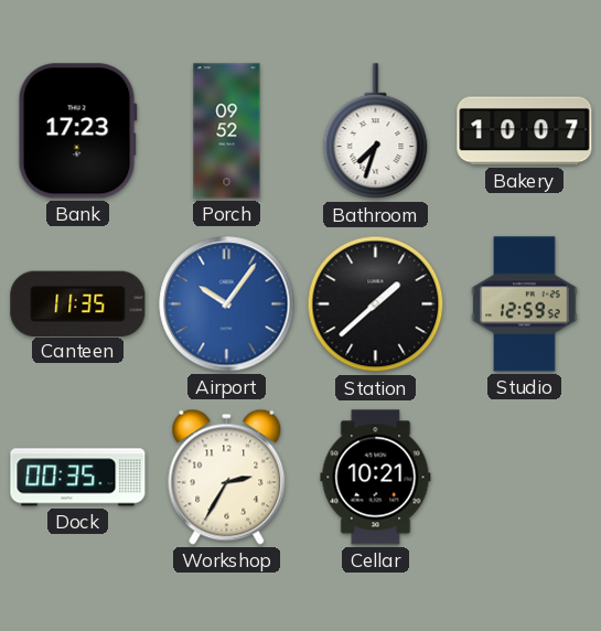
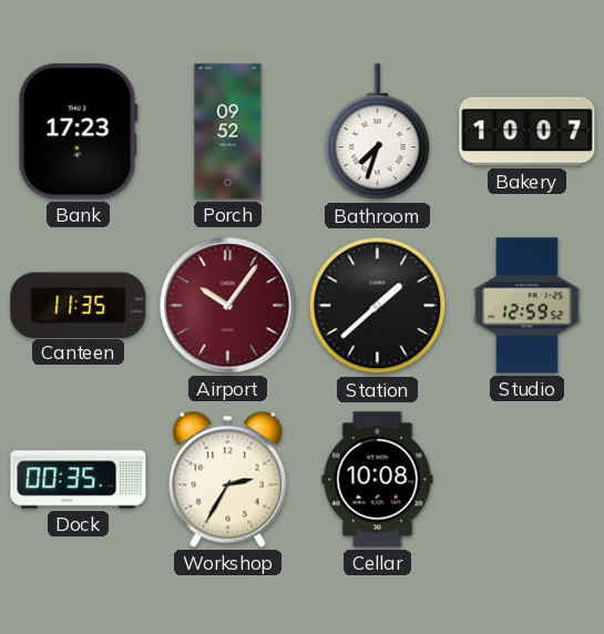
Airport dial: blue -> burgundy (228, 306)
Cellar: 10:21 -> 10:08 (378, 480)
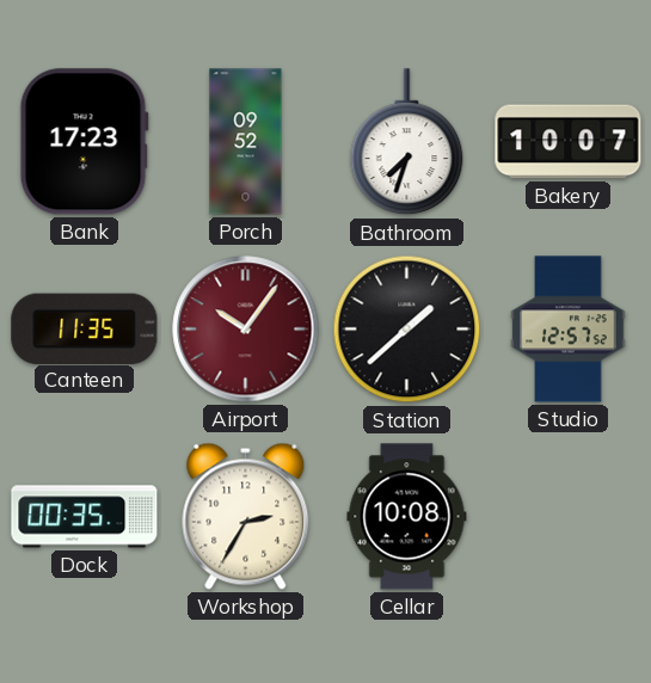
Studio: 12:59 -> 12:57 (569, 330)
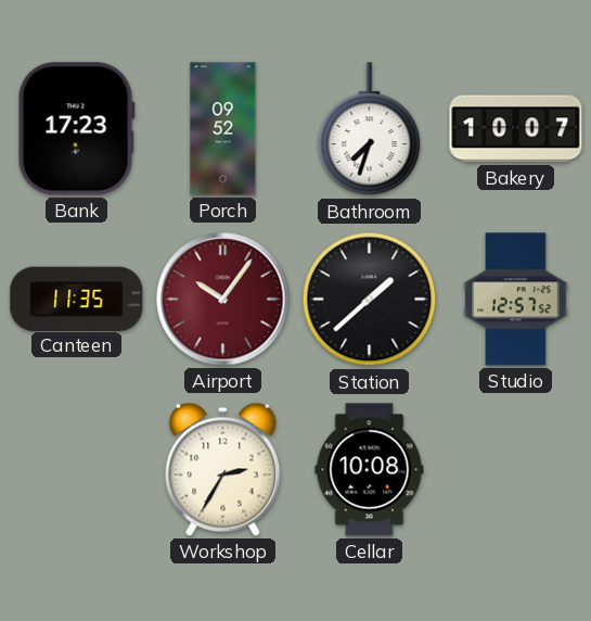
Dock: 00:35 -> none (85, 517)
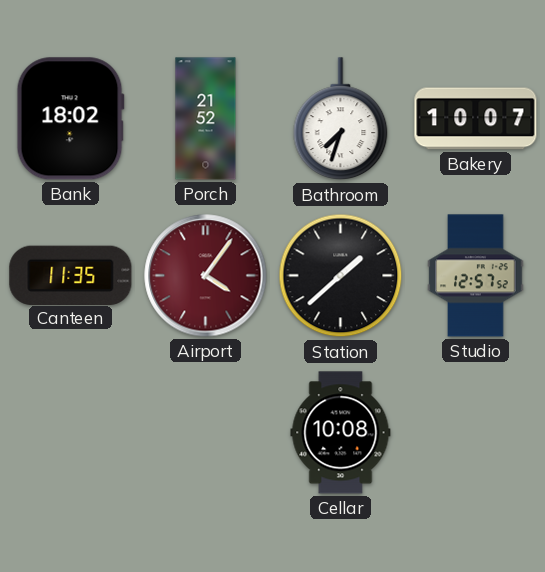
Bank: 17:23 -> 18:02 (70, 119)
Porch: 09:52 -> 21:52 (206, 119)
Airport: 10:06 -> 4:06 (206, 276)
Workshop: 2:35 -> none (223, 469)
